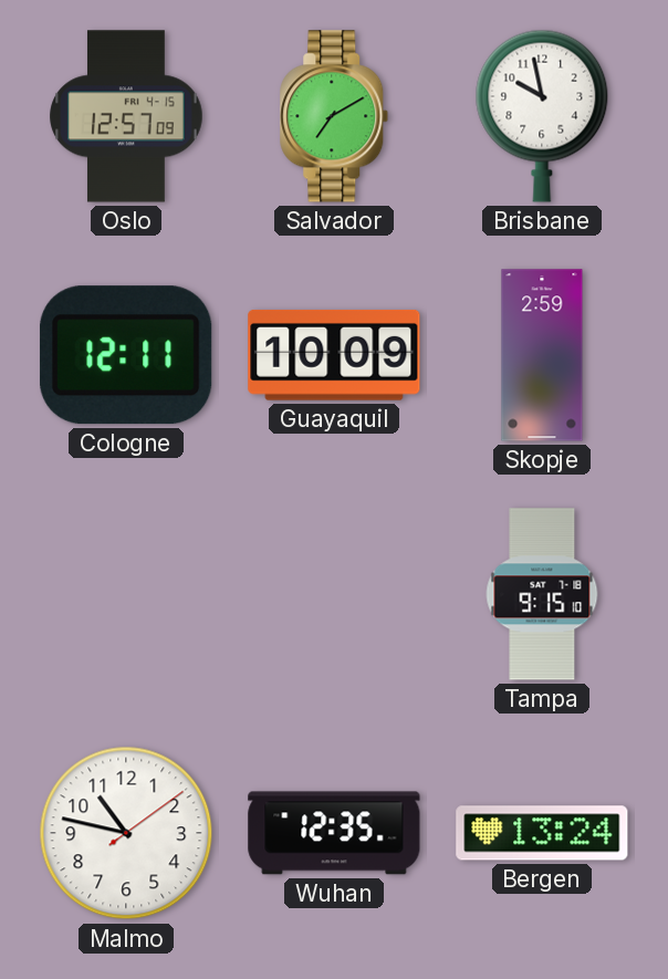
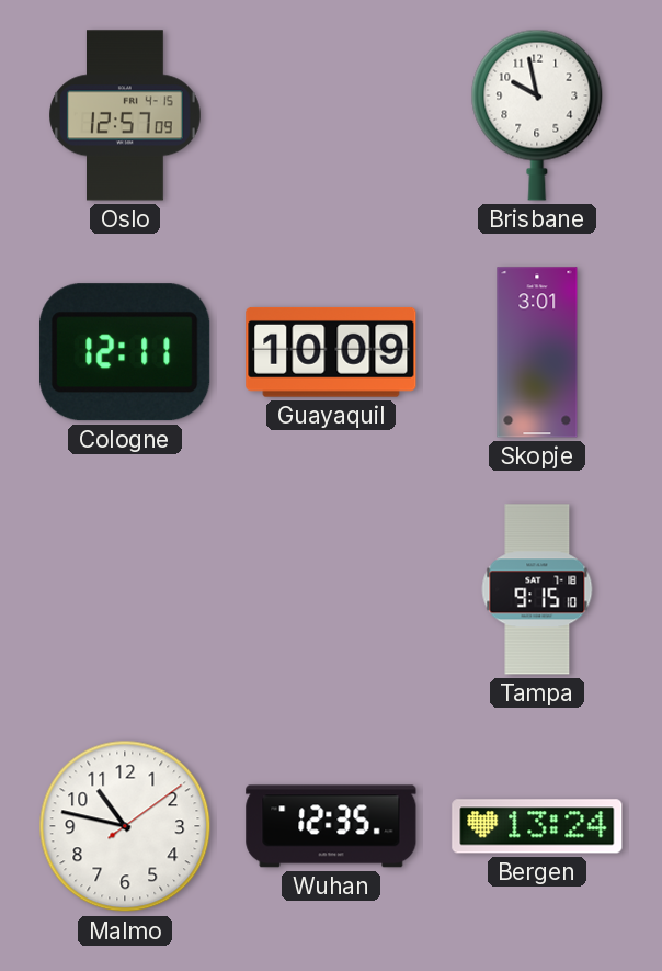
Salvador: 7:10 -> none (334, 116)
Skopje: 2:59 -> 3:01 (537, 352)
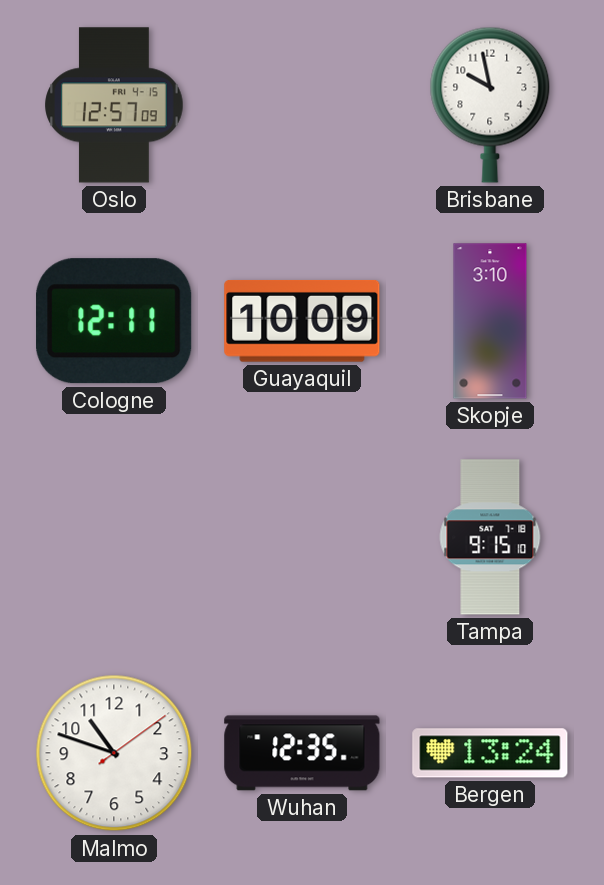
Skopje: 3:01 -> 3:10 (490, 321)
Malmo: 10:47 -> 10:48 (114, 753)
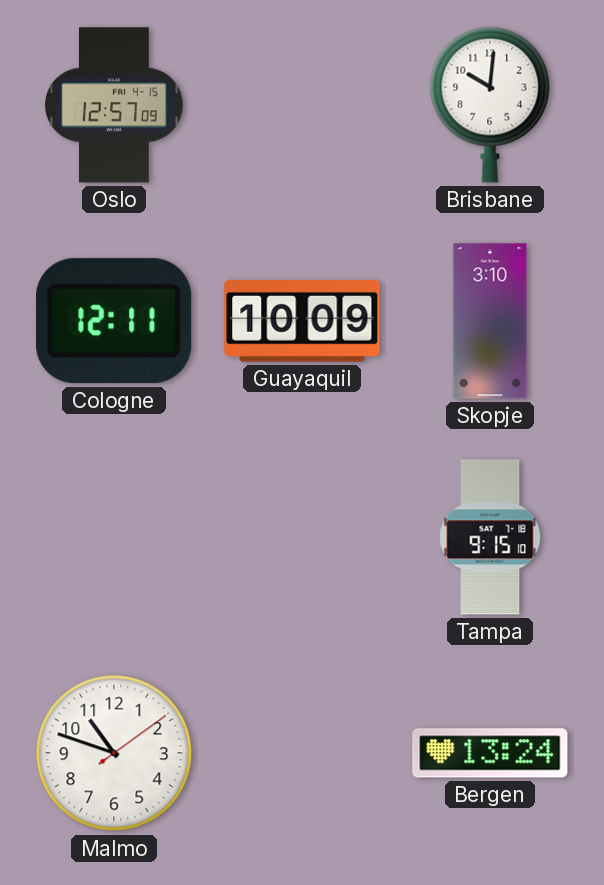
Brisbane: 9:58 -> 10:01 (490, 105)
Wuhan: 12:35 -> none (302, 753)
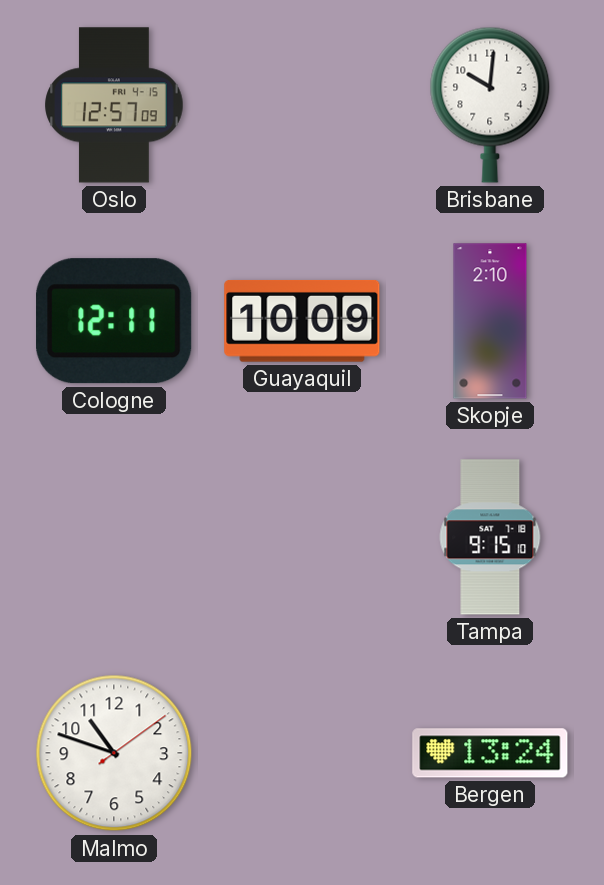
Skopje: 3:10 -> 2:10 (490, 321)
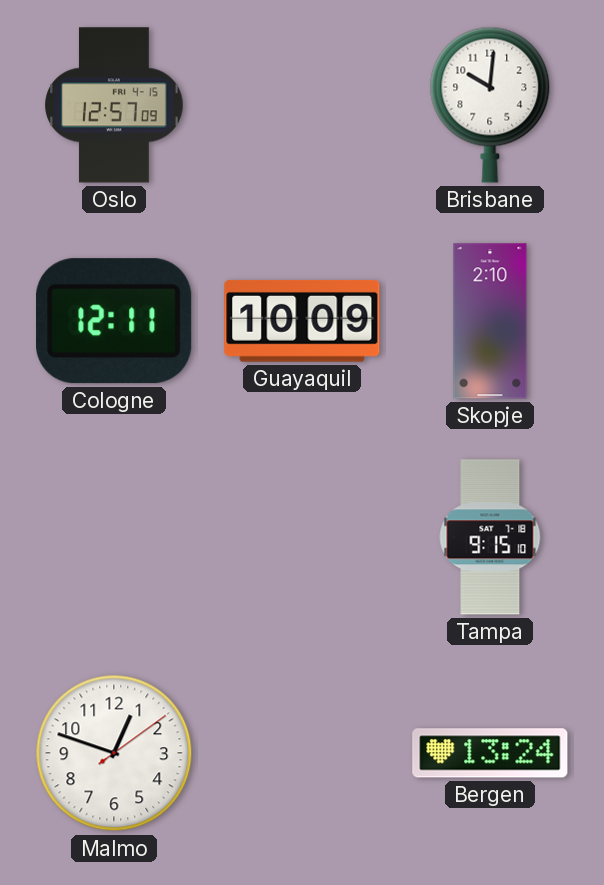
Malmo: 10:48 -> 12:48 (114, 753)
